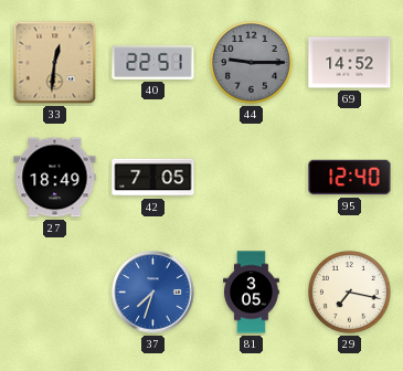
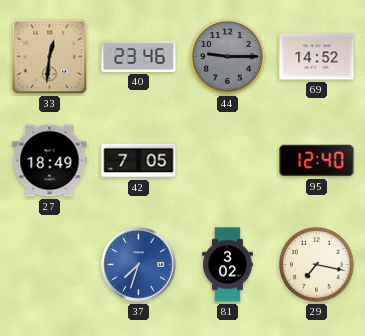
40: 22:51 -> 23:46 (139, 56)
81: 3:05 -> 3:02 (228, 265)
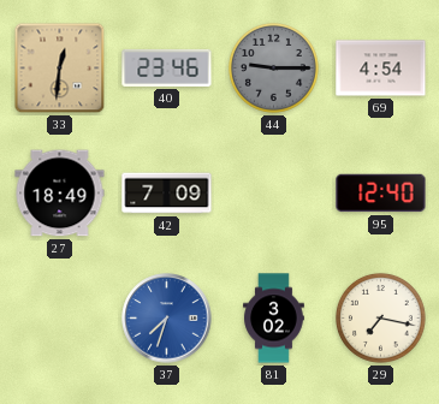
69: 14:52 -> 4:54 (381, 69)
42: 7:05 -> 7:09 (167, 194)
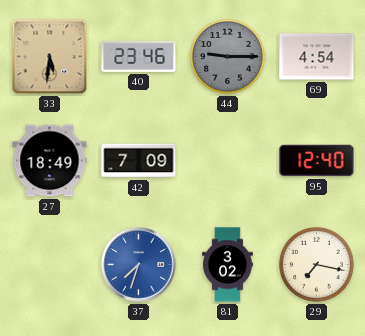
33: 12:31 -> 5:31 (50, 57)
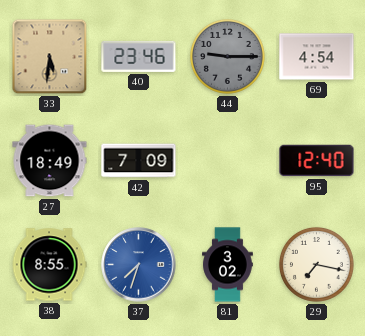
38: none -> 8:55 (49, 265)
